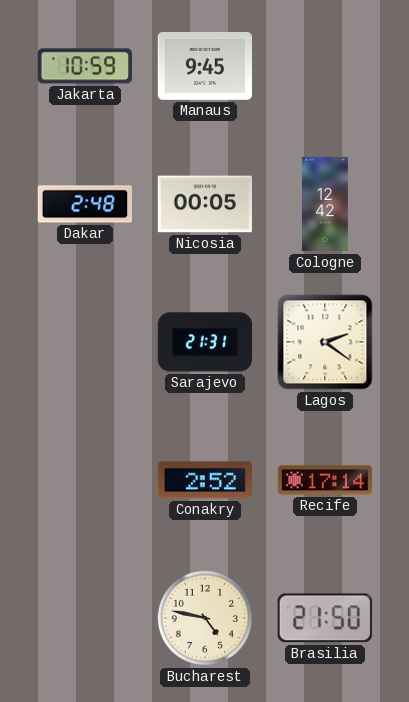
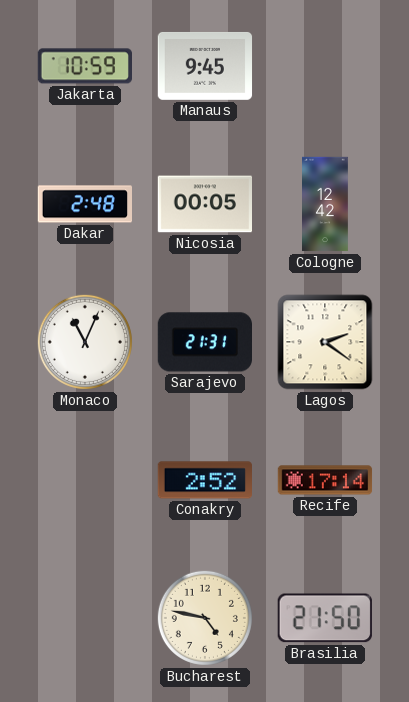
Monaco: none -> 11:04 (85, 342)
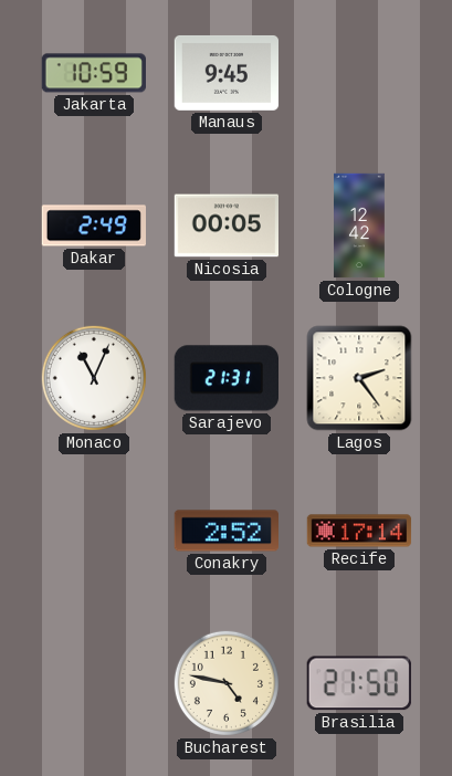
Dakar: 2:48 -> 2:49 (93, 226)
Lagos: 2:21 -> 2:24 (359, 378)
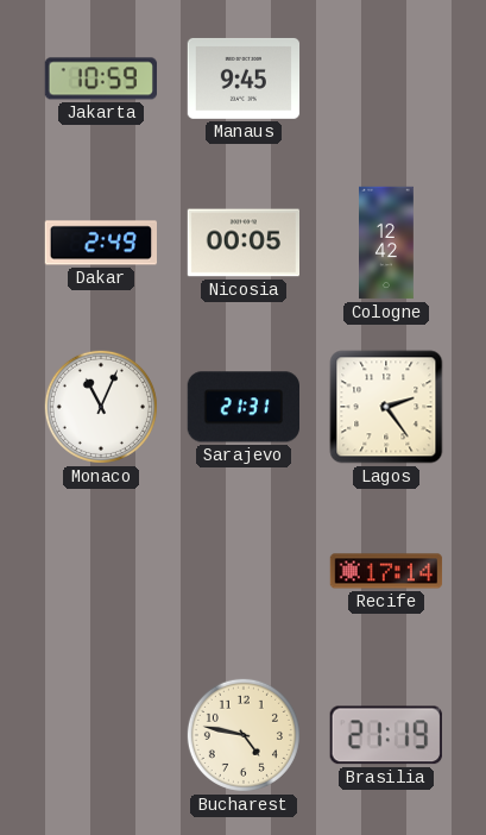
Conakry: 2:52 -> none (225, 531)
Brasilia: 21:50 -> 21:19 (386, 735)
